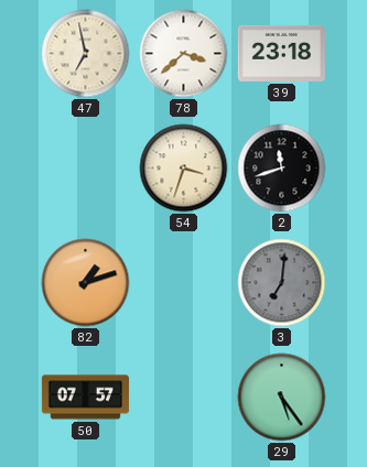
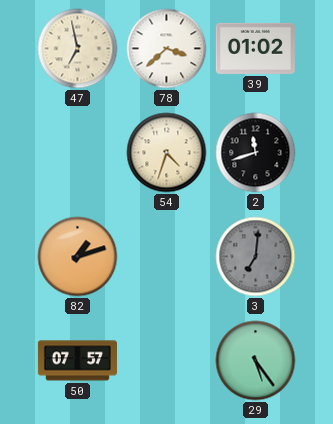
39: 23:18 -> 01:02 (255, 48)
54: 3:33 -> 4:33 (167, 153)
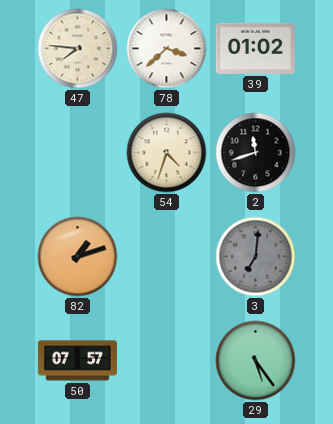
47: 6:58 -> 7:46 (78, 49)
